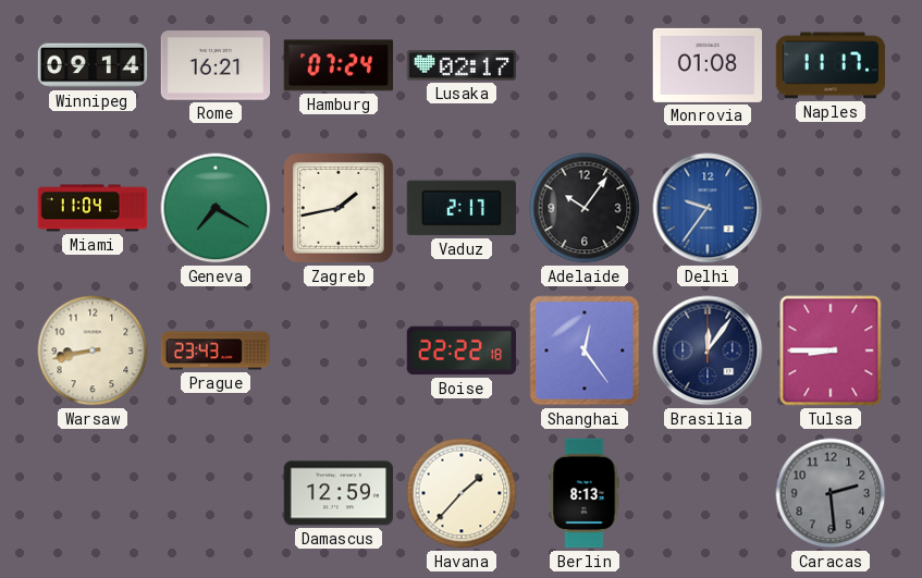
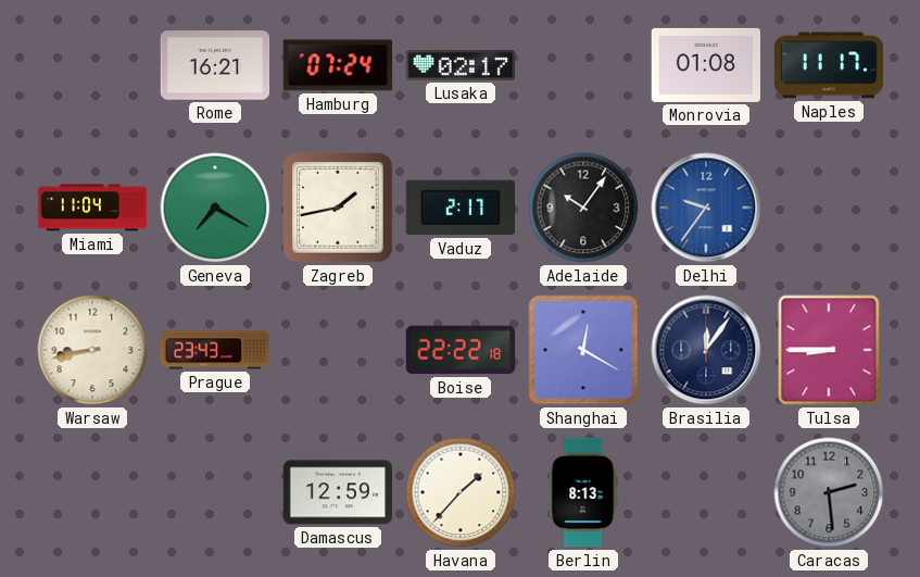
Winnipeg: 09:14 -> none (93, 65)
Shanghai: 12:24 -> 12:20 (583, 350)
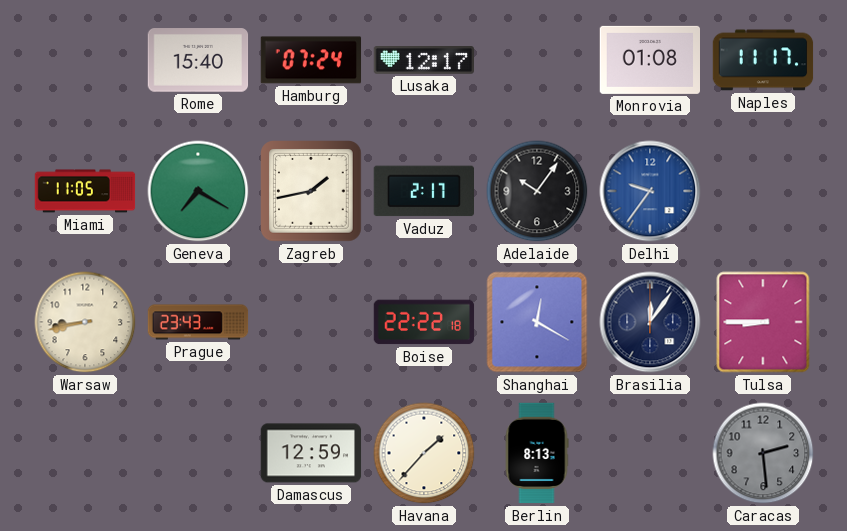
Rome: 16:21 -> 15:40 (198, 60)
Lusaka: 02:17 -> 12:17 (424, 61)
Miami: 11:04 -> 11:05 (85, 191)
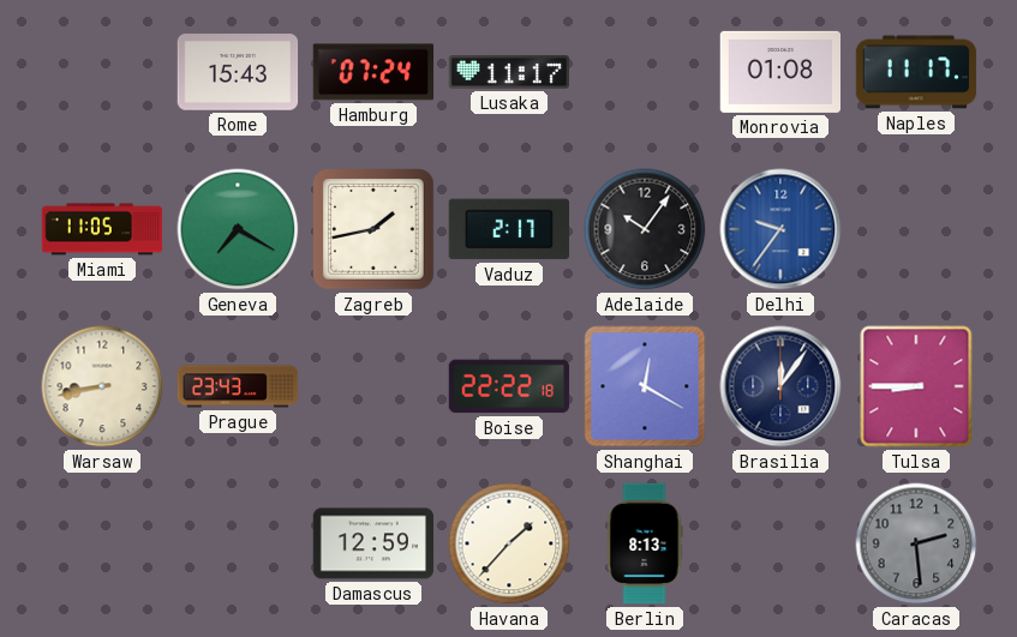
Rome: 15:40 -> 15:43 (238, 72)
Lusaka: 12:17 -> 11:17 (509, 73)
